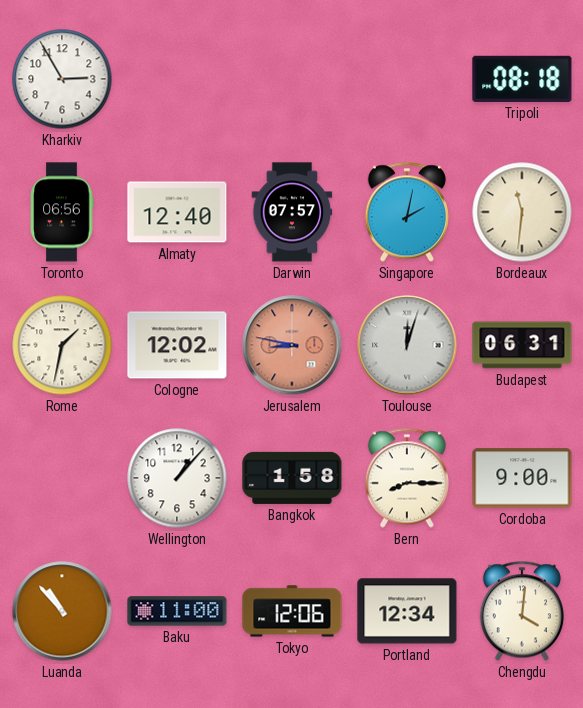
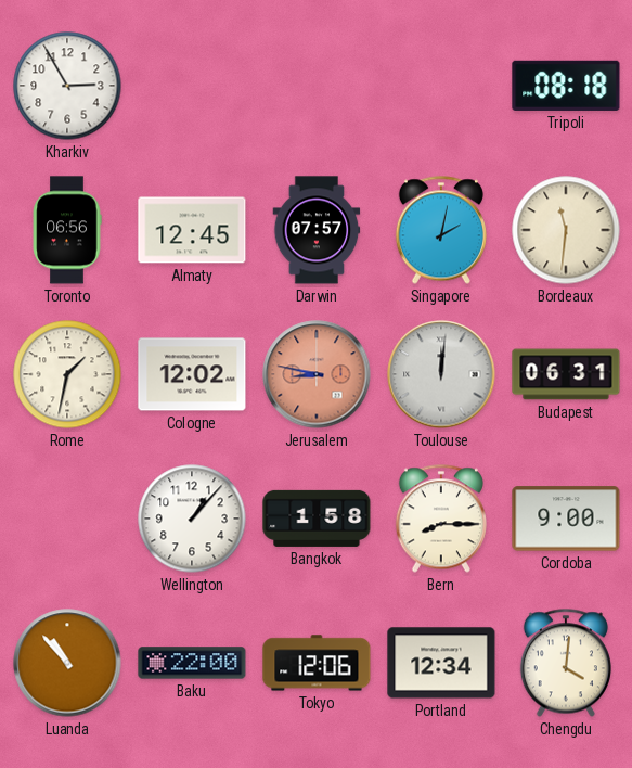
Almaty: 12:40 -> 12:45 (192, 230)
Toulouse: 12:03 -> 12:01 (441, 374)
Baku: 11:00 -> 22:00 (192, 663)
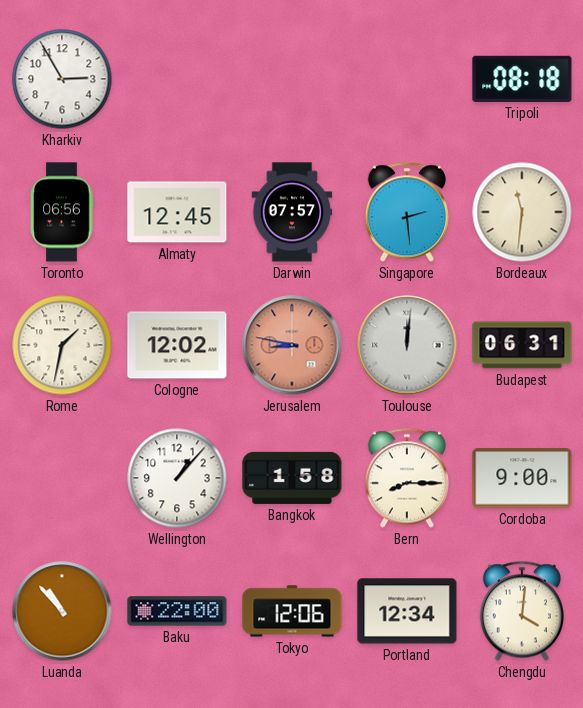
Singapore: 2:02 -> 2:29 (407, 212)
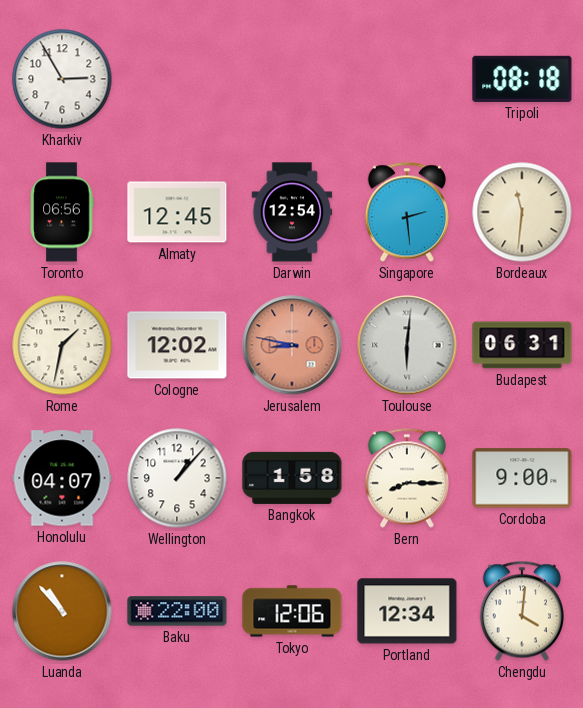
Darwin: 07:57 -> 12:54 (292, 212)
Toulouse: 12:01 -> 6:01 (407, 345)
Honolulu: none -> 04:07 (62, 478)
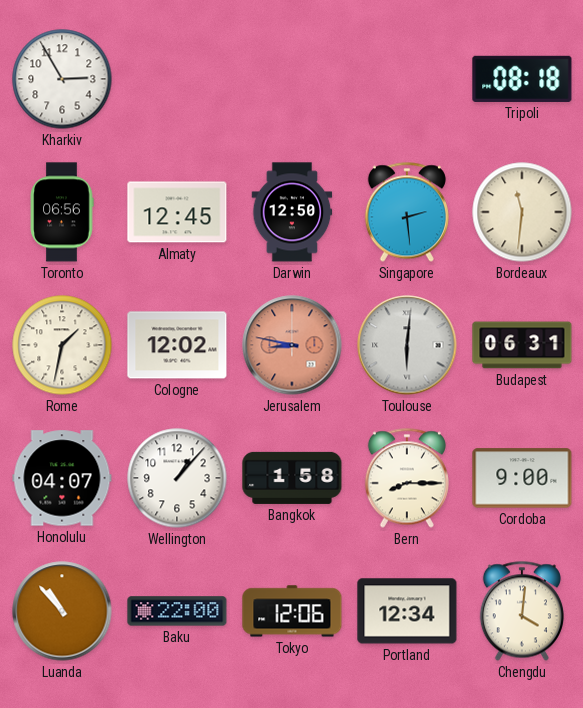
Darwin: 12:54 -> 12:50 (292, 212)
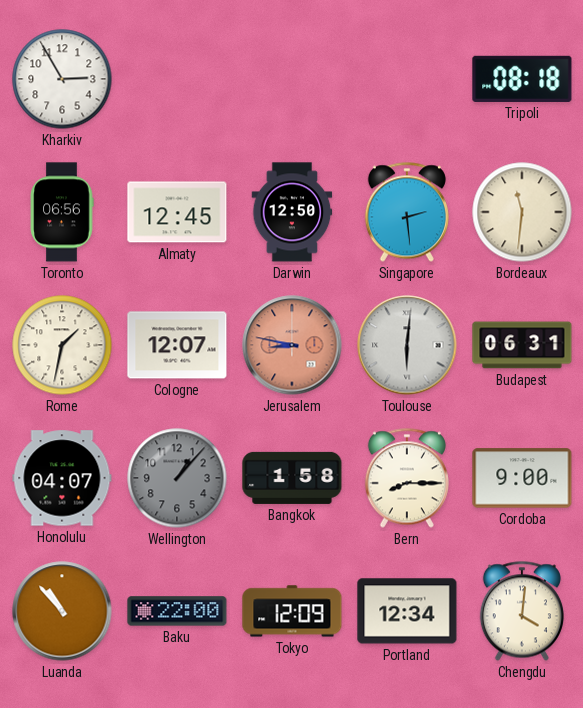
Cologne: 12:02 -> 12:07 (177, 345)
Wellington dial: white -> grey (177, 478)
Tokyo: 12:06 -> 12:09 (292, 611)
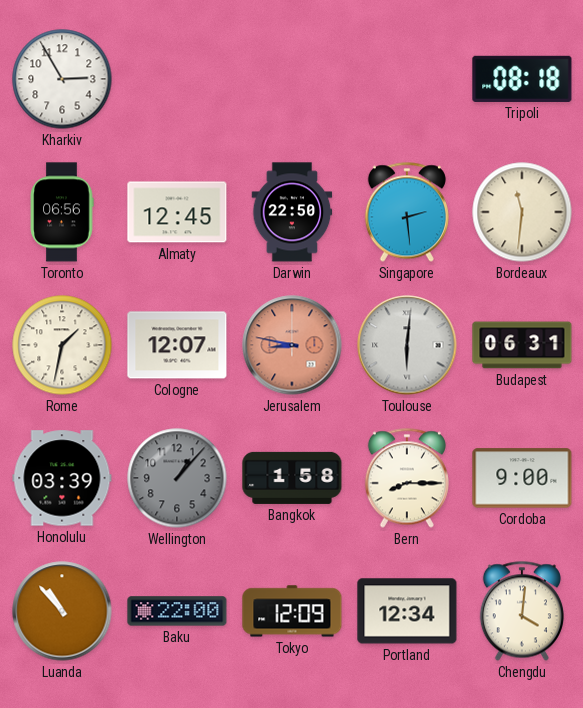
Darwin: 12:50 -> 22:50 (292, 212)
Honolulu: 04:07 -> 03:39 (62, 478)
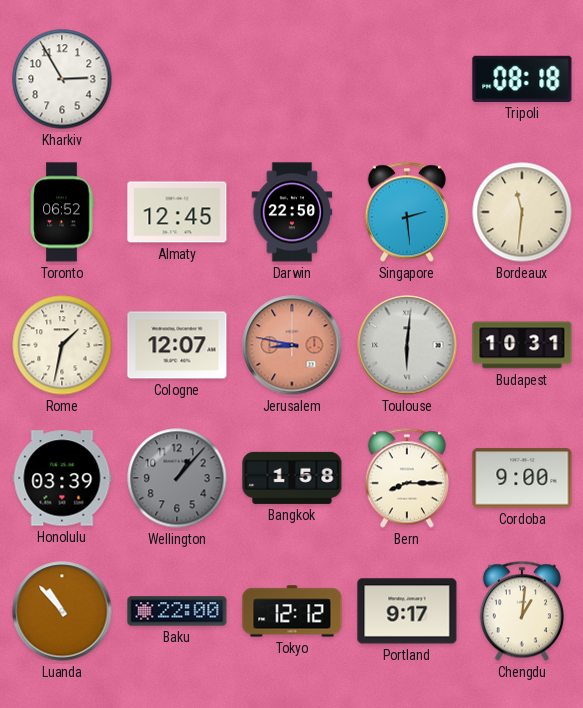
Toronto: 06:56 -> 06:52 (62, 212)
Budapest: 06:31 -> 10:31 (522, 345)
Tokyo: 12:09 -> 12:12 (292, 611)
Portland: 12:34 -> 9:17 (407, 611)
Chengdu: 4:01 -> 1:01 (522, 611)
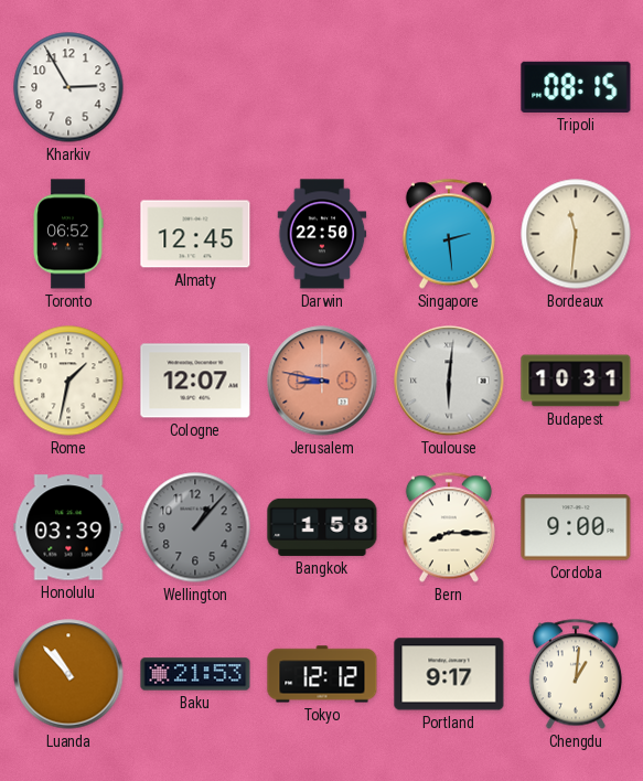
Tripoli: 08:18 -> 08:15 (576, 87)
Baku: 22:00 -> 21:53 (195, 674)
